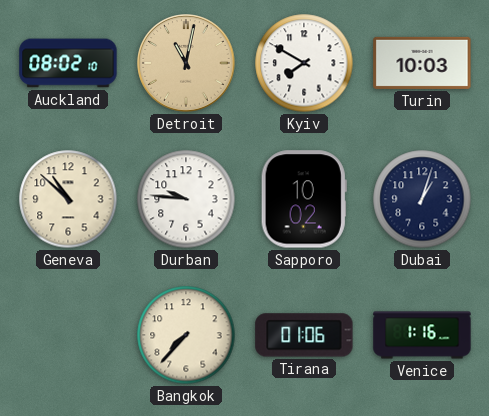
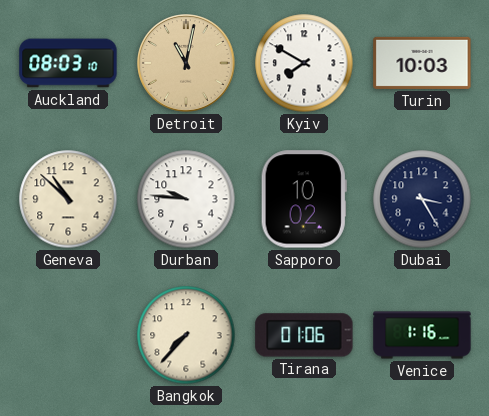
Auckland: 08:02 -> 08:03 (68, 63)
Dubai: 1:03 -> 3:25 (422, 199)
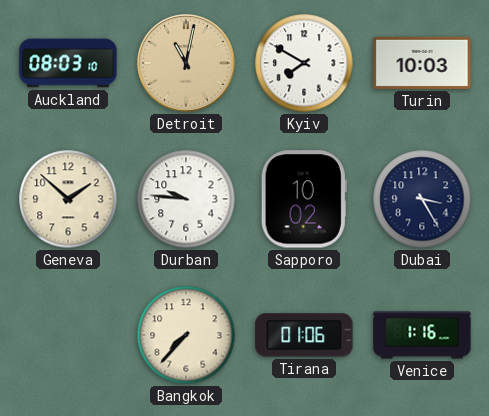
Geneva: 10:52 -> 1:52 (68, 199)
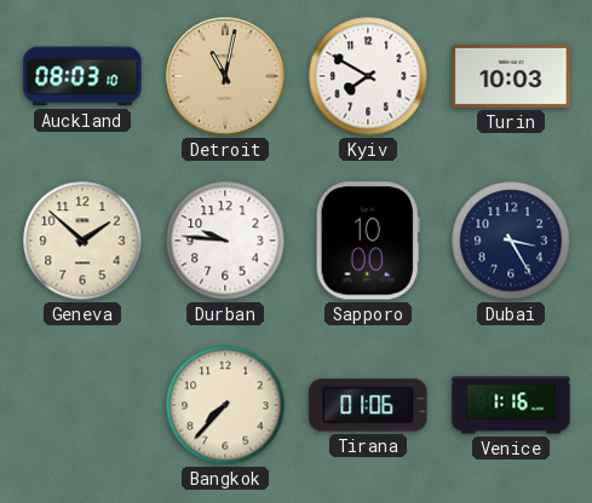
Sapporo: 10:02 -> 10:00 (368, 241)
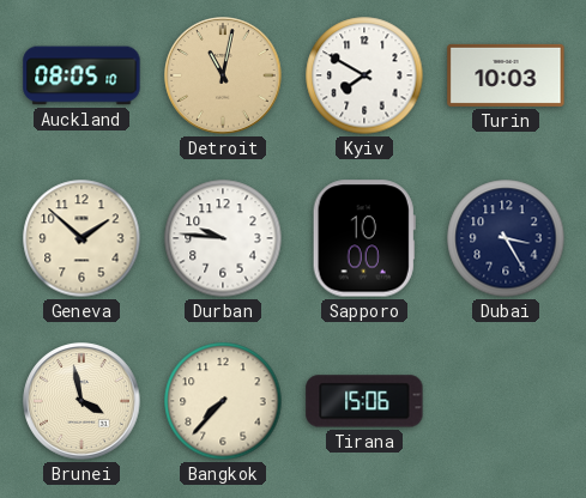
Auckland: 08:03 -> 08:05 (81, 75)
Brunei: none -> 3:58 (81, 401)
Tirana: 01:06 -> 15:06 (364, 401)
Venice: 1:16 -> none (511, 405)
